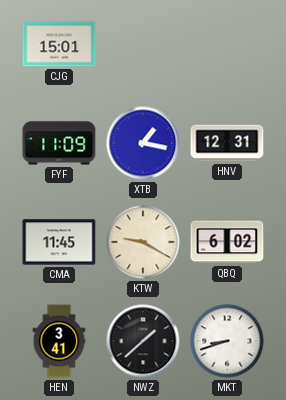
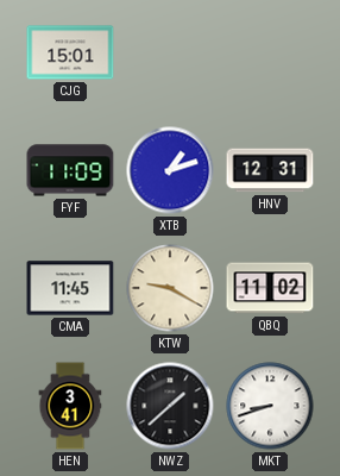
XTB: 1:17 -> 1:12 (170, 170)
QBQ: 6:02 -> 11:02 (270, 288)
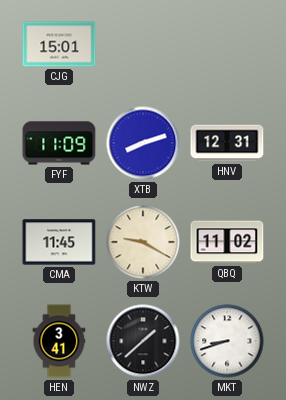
XTB: 1:12 -> 8:12 (143, 143)
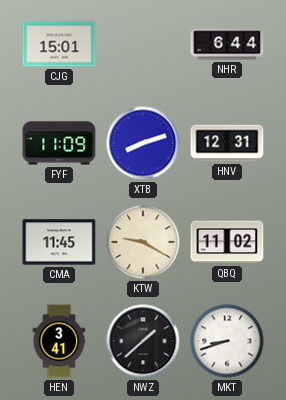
NHR: none -> 6:44 (227, 44)
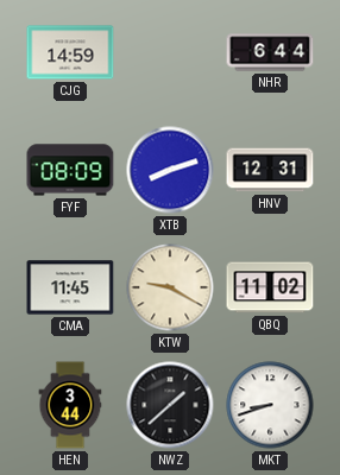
CJG: 15:01 -> 14:59 (70, 52)
FYF: 11:09 -> 08:09 (70, 170)
HEN: 3:41 -> 3:44 (70, 405)
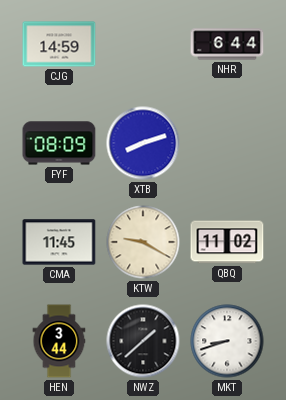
HNV: 12:31 -> none (270, 170)
